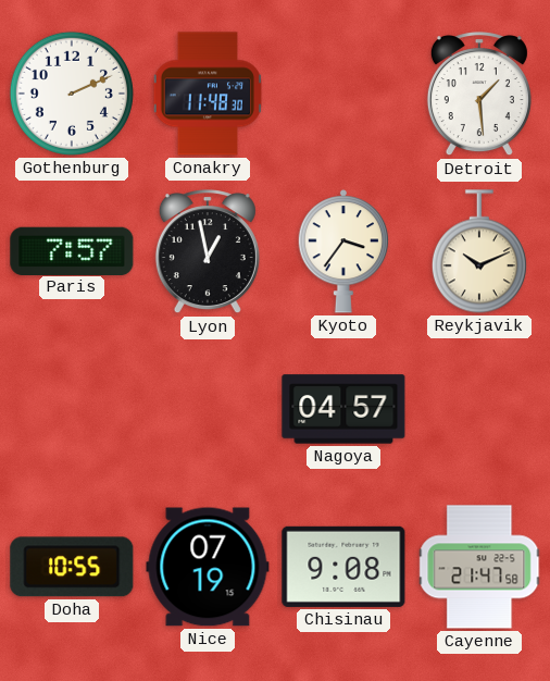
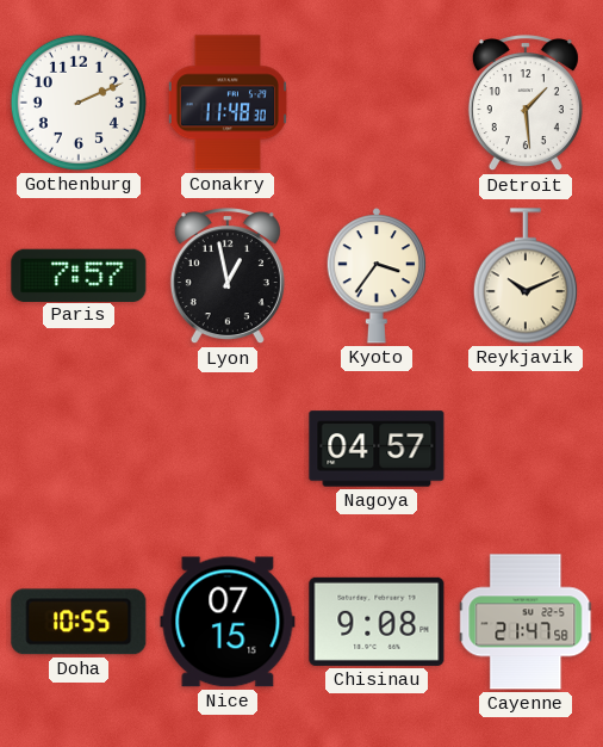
Nice: 07:19 -> 07:15 (228, 622)
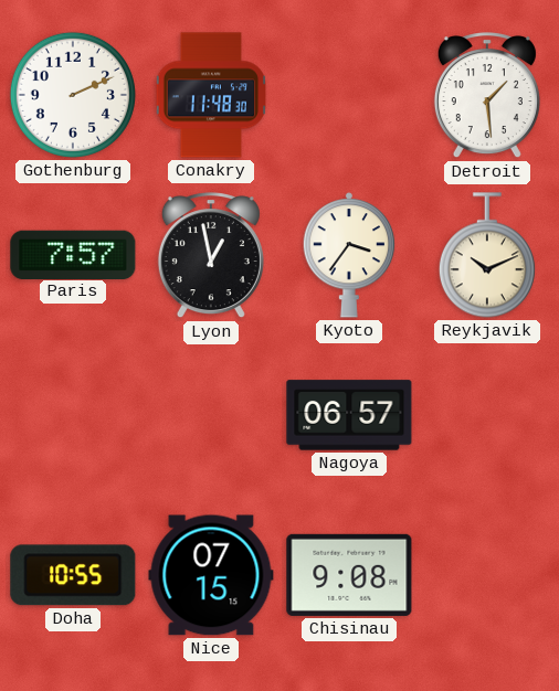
Nagoya: 04:57 -> 06:57 (349, 415)
Cayenne: 21:47 -> none (527, 622)
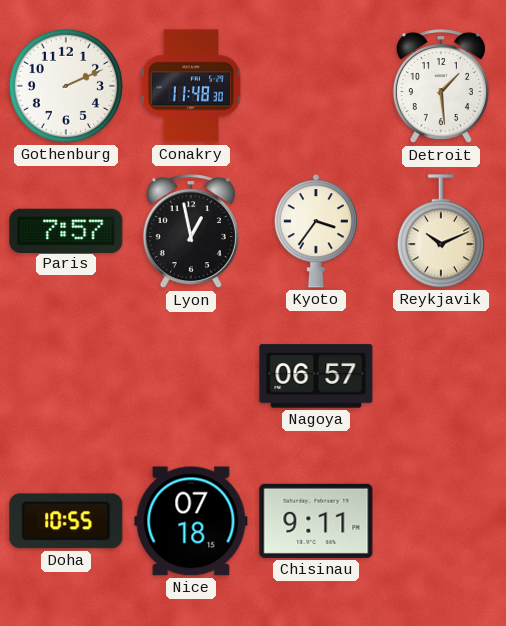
Nice: 07:15 -> 07:18 (191, 521)
Chisinau: 9:08 -> 9:11 (316, 521)
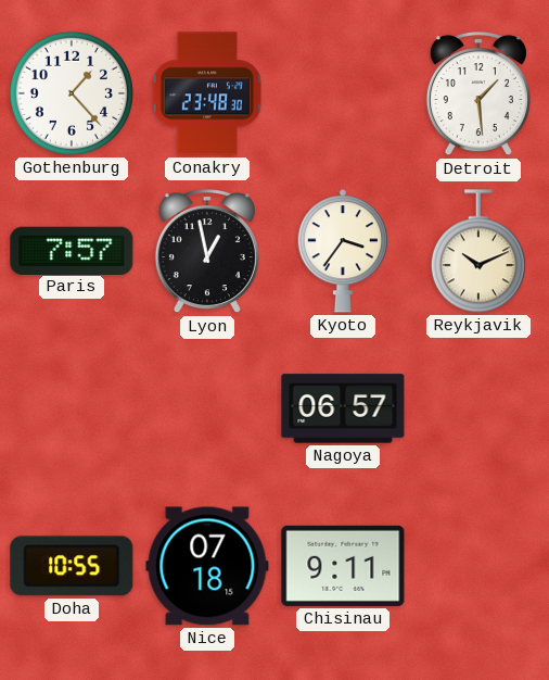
Gothenburg: 2:11 -> 1:23 (72, 93)
Conakry: 11:48 -> 23:48 (207, 93)
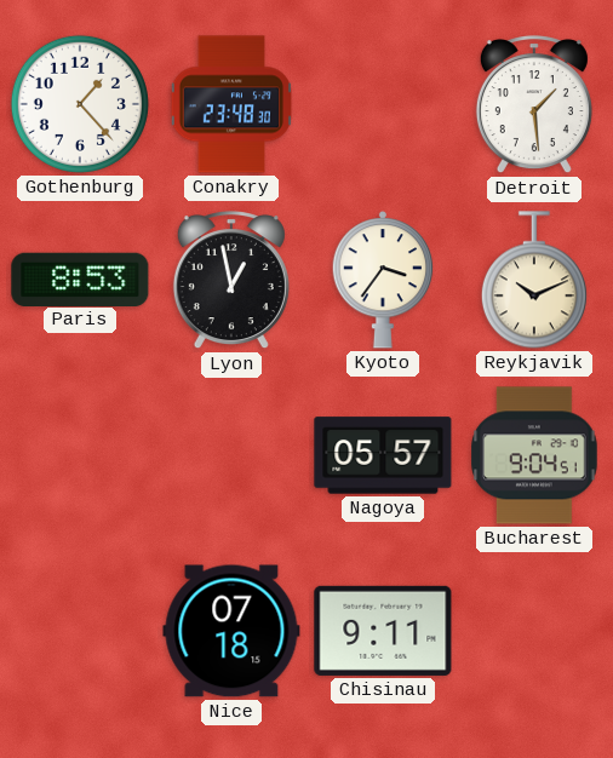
Paris: 7:57 -> 8:53 (80, 278)
Nagoya: 06:57 -> 05:57 (383, 455)
Bucharest: none -> 9:04 (534, 455)
Doha: 10:55 -> none (72, 566)
